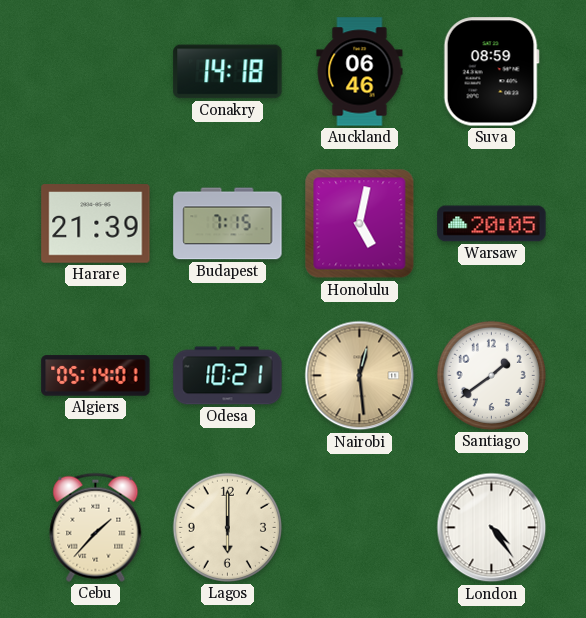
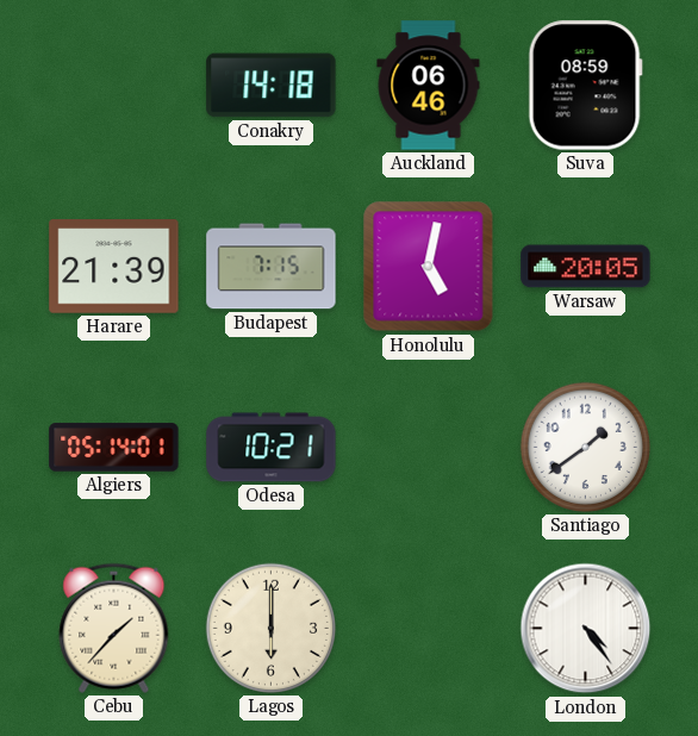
Nairobi: 12:29 -> none (360, 376)
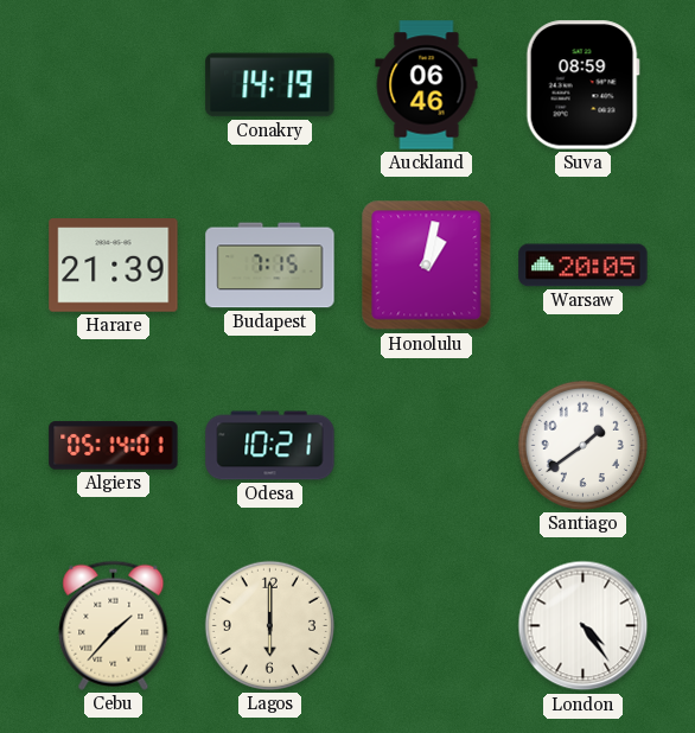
Conakry: 14:18 -> 14:19 (270, 85)
Honolulu: 5:02 -> 1:02 (427, 266)
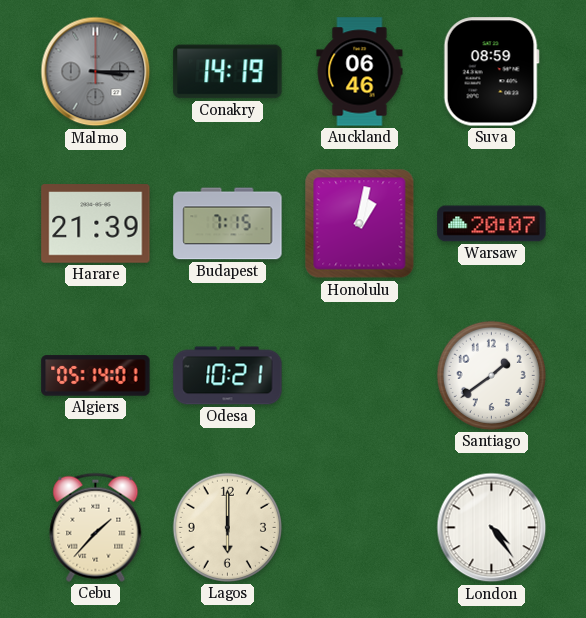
Malmo: none -> 3:15 (96, 72)
Warsaw: 20:05 -> 20:07 (492, 224)
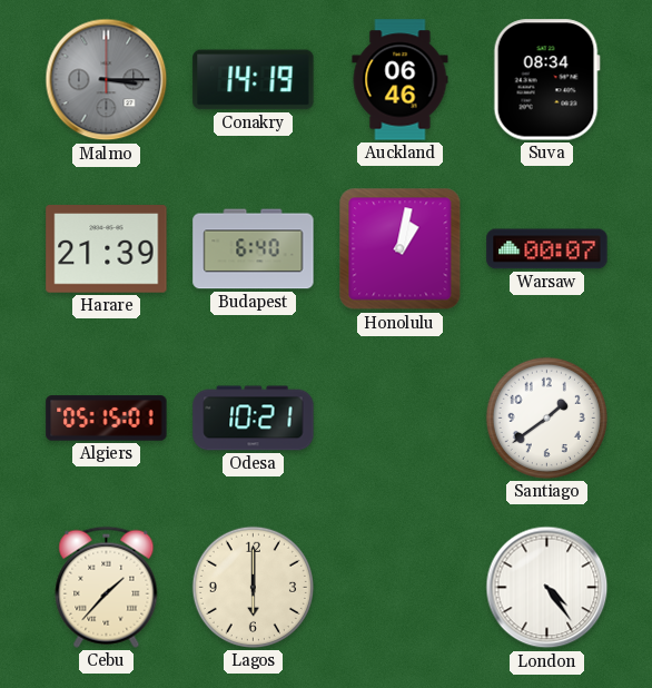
Suva: 08:59 -> 08:34 (546, 80)
Budapest: 7:15 -> 6:40 (254, 249)
Warsaw: 20:07 -> 00:07 (547, 249)
Algiers: 05:14 -> 05:15 (107, 419)
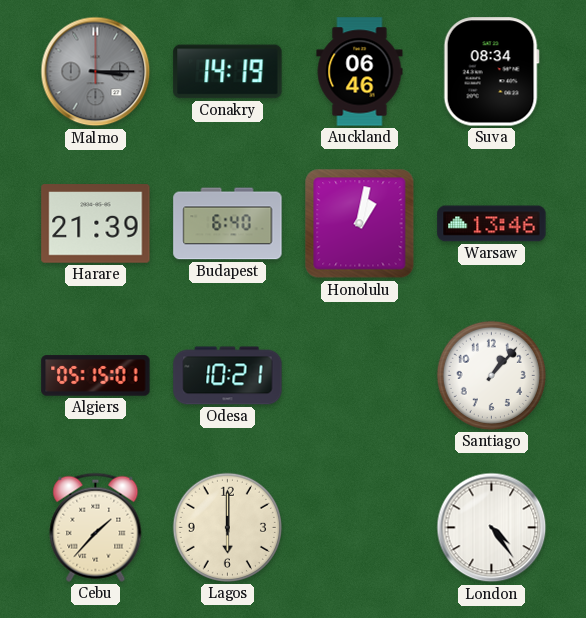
Warsaw: 00:07 -> 13:46 (492, 224)
Santiago: 1:39 -> 1:07 (491, 375)
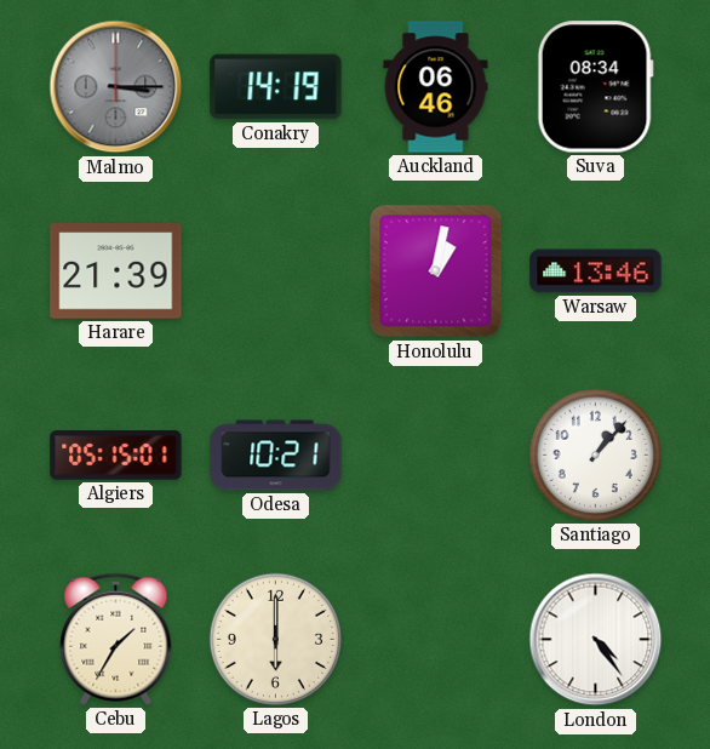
Budapest: 6:40 -> none (228, 224)
Cebu: 1:37 -> 1:35 (116, 639)
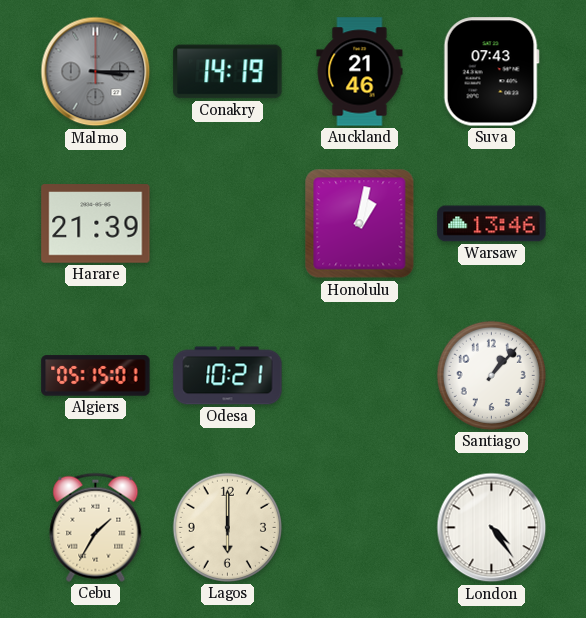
Auckland: 06:46 -> 21:46 (360, 72)
Suva: 08:34 -> 07:43 (491, 72)
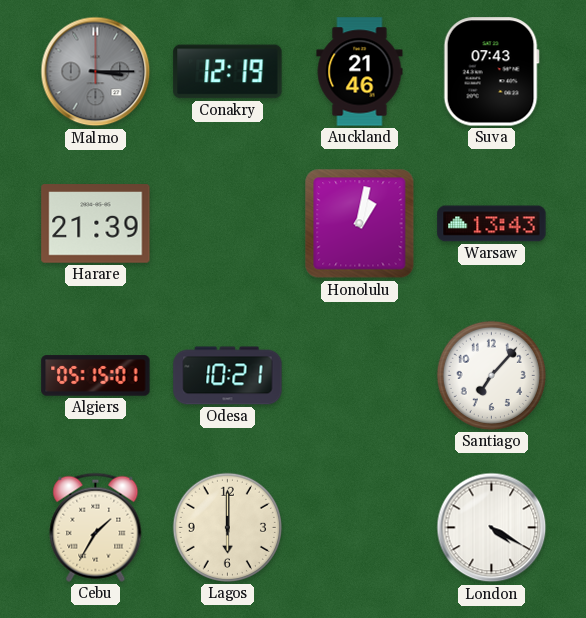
Conakry: 14:19 -> 12:19 (228, 72)
Warsaw: 13:46 -> 13:43 (492, 224)
Santiago: 1:07 -> 7:07 (491, 375)
London: 4:24 -> 4:20 (492, 528)
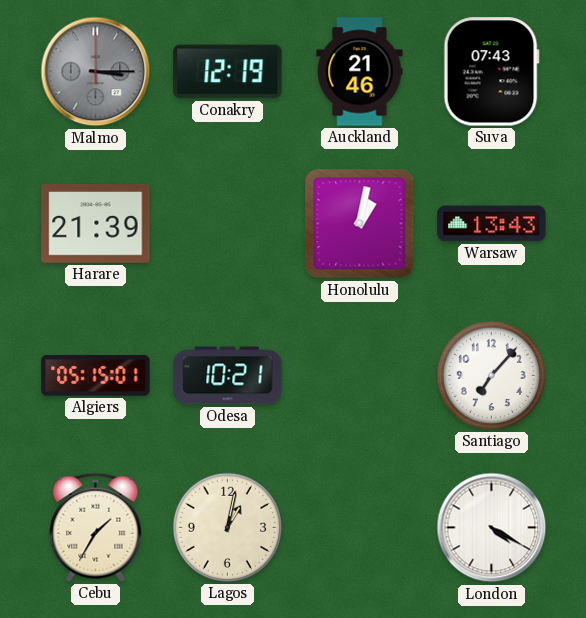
Lagos: 6:00 -> 1:02 (227, 527)
